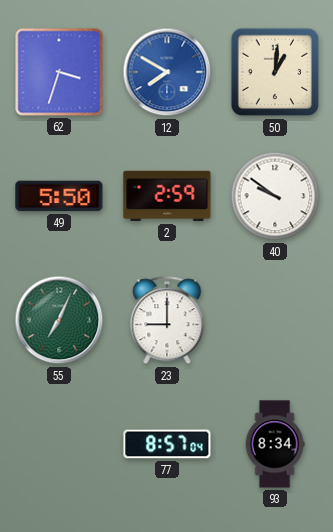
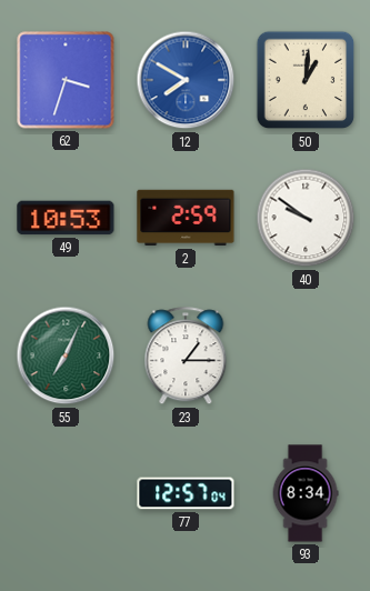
49: 5:50 -> 10:53 (66, 218)
23: 9:00 -> 1:15 (186, 357)
77: 8:57 -> 12:57 (186, 493)
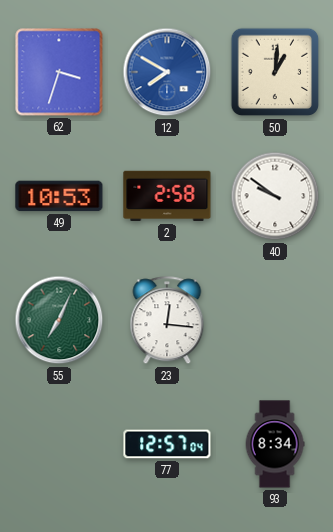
2: 2:59 -> 2:58 (167, 196)
23: 1:15 -> 12:16 (167, 321)
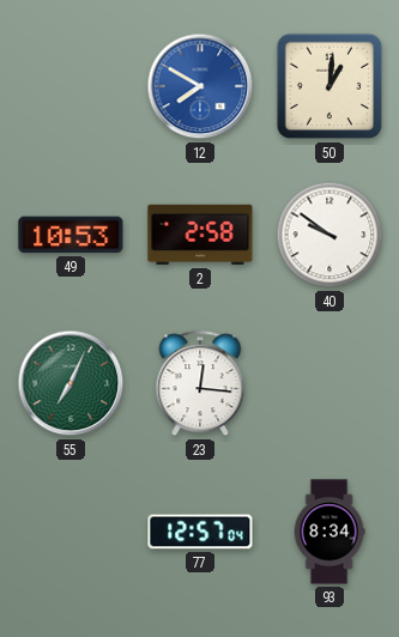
62: 3:33 -> none (59, 72)
